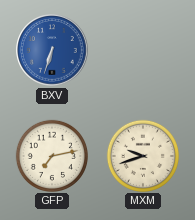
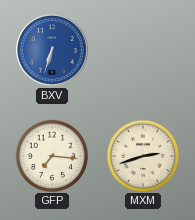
GFP: 7:13 -> 7:16 (51, 155)
MXM: 9:42 -> 2:42 (142, 155)
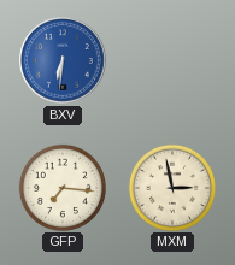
BXV: 6:33 -> 6:31 (63, 60)
MXM: 2:42 -> 2:58 (171, 187)
